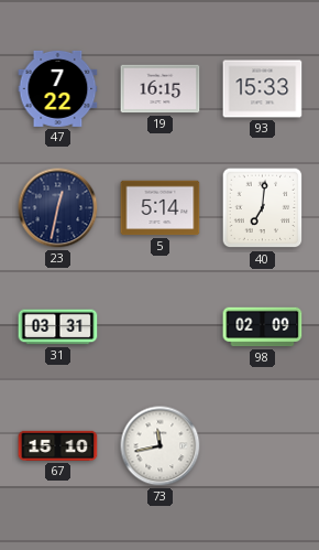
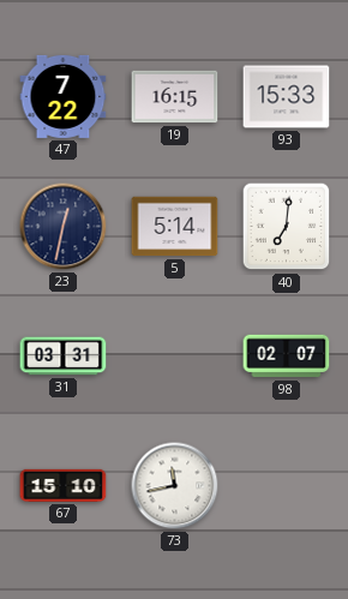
98: 02:09 -> 02:07 (287, 357)
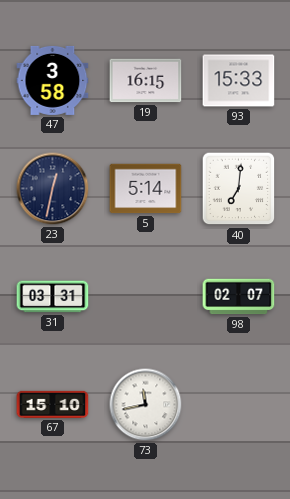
47: 7:22 -> 3:58 (53, 80)
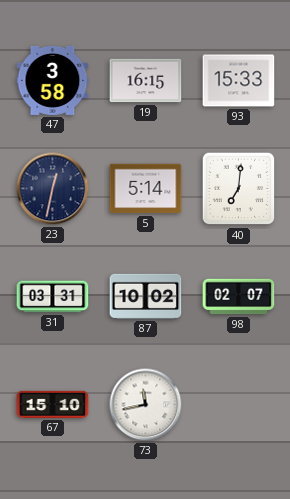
87: none -> 10:02 (146, 296)
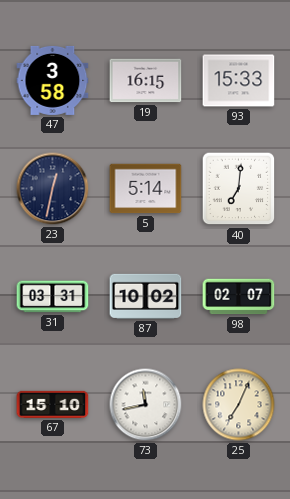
25: none -> 7:04 (239, 405)
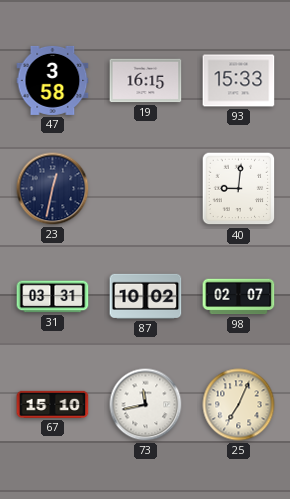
5: 5:14 -> none (146, 189)
40: 7:01 -> 9:01 (239, 189)
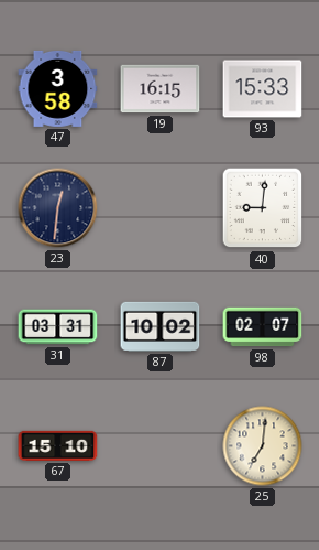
23: 12:32 -> 12:31 (58, 208)
73: 11:43 -> none (146, 405)
25: 7:04 -> 7:01 (263, 446)
